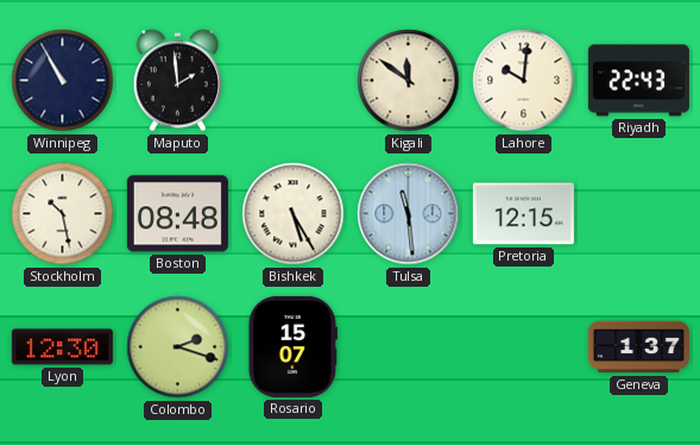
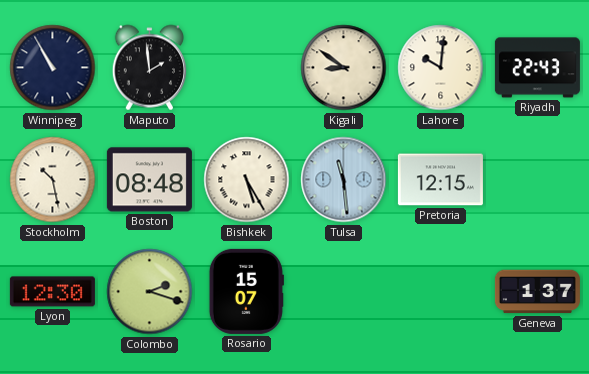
Kigali: 11:51 -> 8:51 (344, 68)
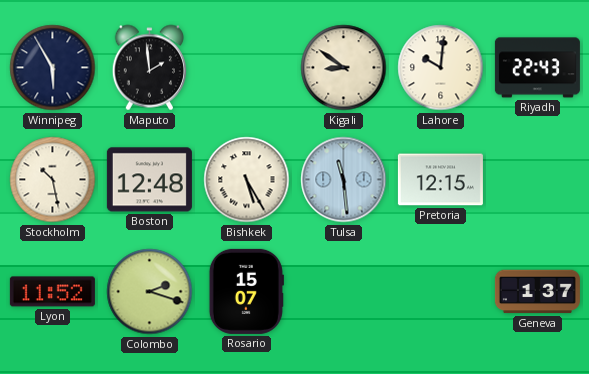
Winnipeg: 10:55 -> 5:55 (53, 68)
Boston: 08:48 -> 12:48 (149, 180)
Lyon: 12:30 -> 11:52 (52, 292)
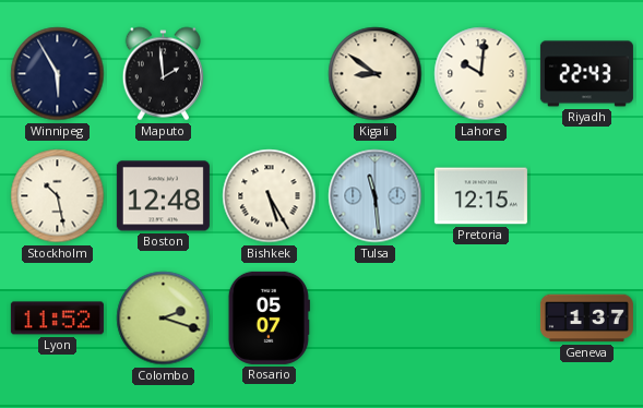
Rosario: 15:07 -> 05:07 (269, 317)
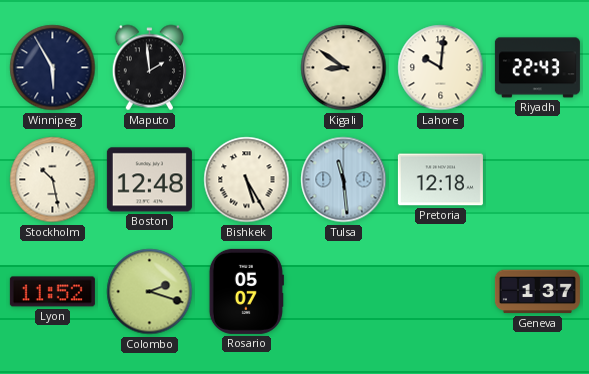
Pretoria: 12:15 -> 12:18 (440, 180)
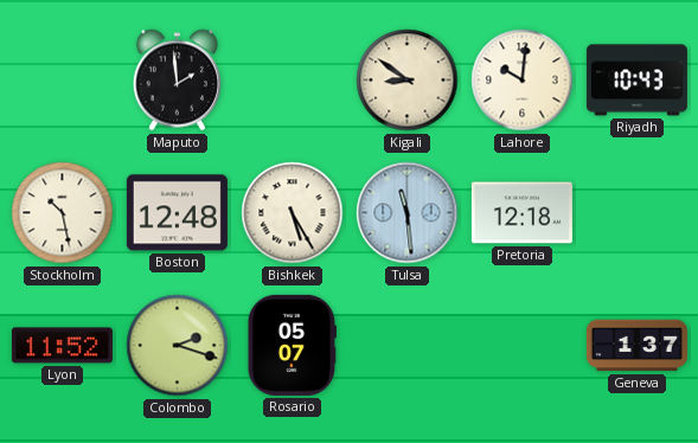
Winnipeg: 5:55 -> none (53, 68)
Riyadh: 22:43 -> 10:43 (636, 81)
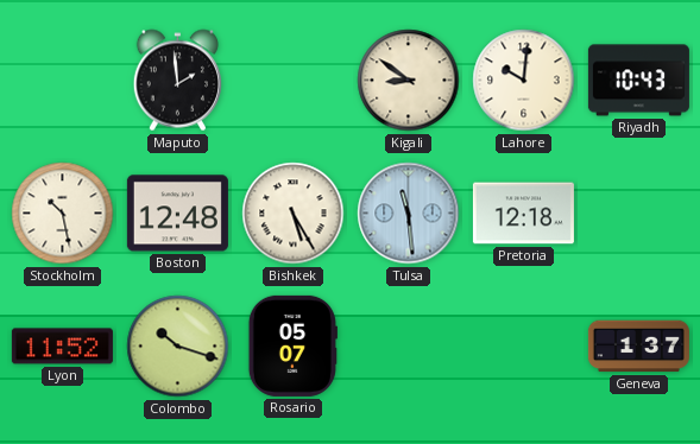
Colombo: 2:18 -> 10:18 (178, 347)
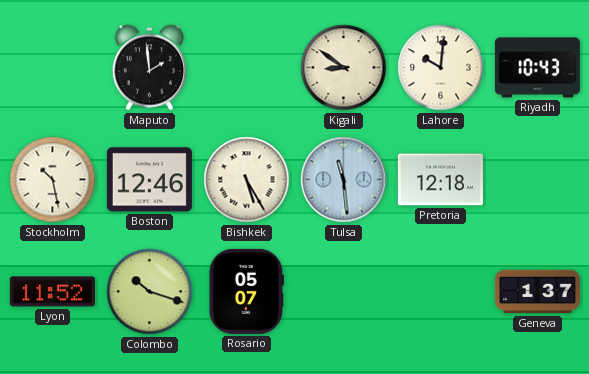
Boston: 12:48 -> 12:46 (149, 180)
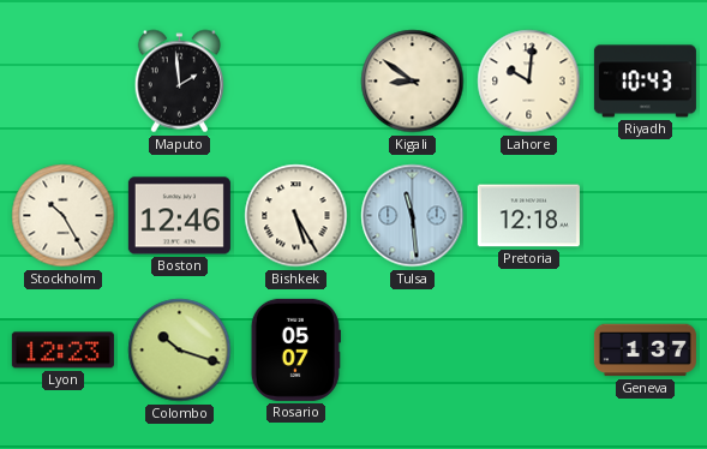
Stockholm: 10:28 -> 10:25 (64, 216)
Lyon: 11:52 -> 12:23 (62, 351)
